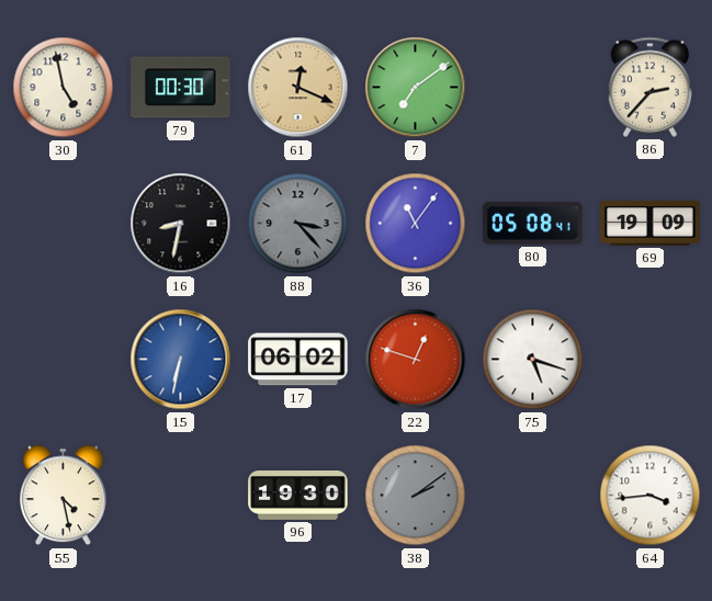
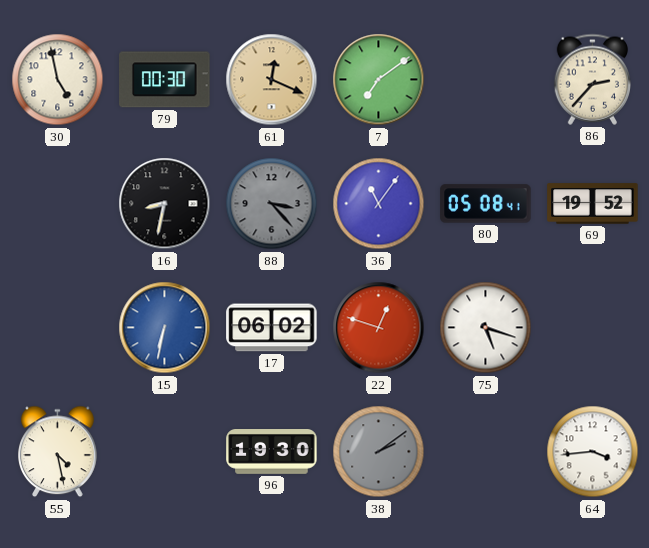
69: 19:09 -> 19:52 (593, 204)
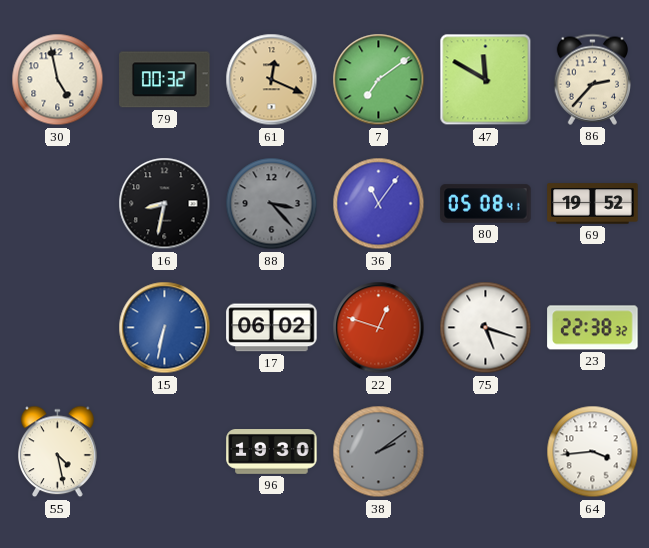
79: 00:30 -> 00:32 (165, 80)
47: none -> 11:50 (486, 80)
23: none -> 22:38 (593, 328)
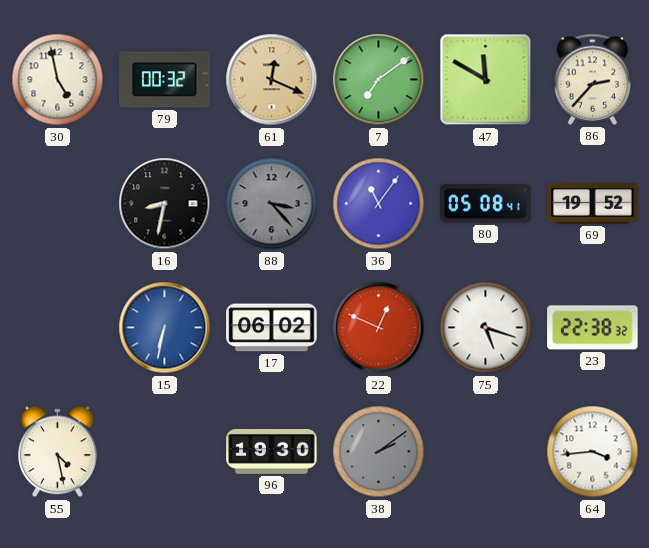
22: 12:48 -> 12:49 (379, 328)
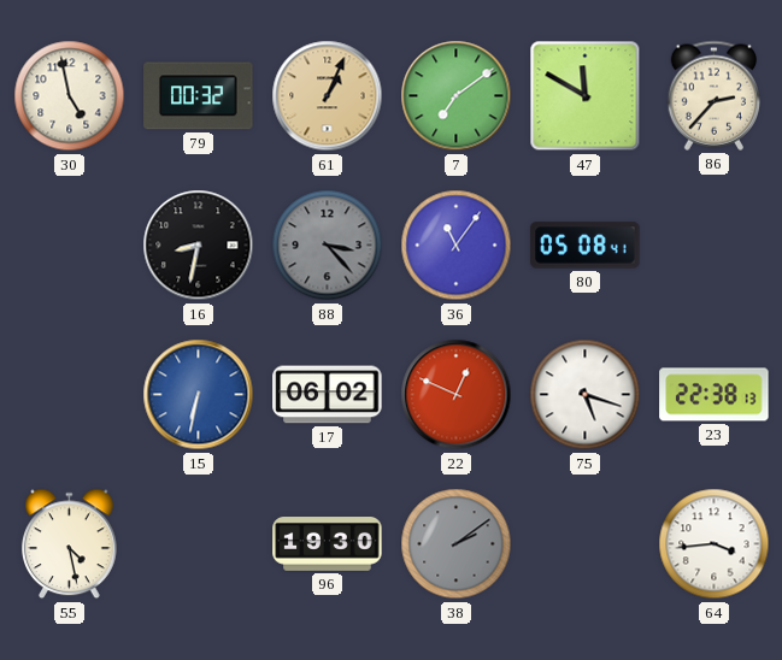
61: 12:19 -> 1:04 (328, 96)
69: 19:52 -> none (593, 204)
23: 22:38:32 -> 22:38:13 (715, 395)
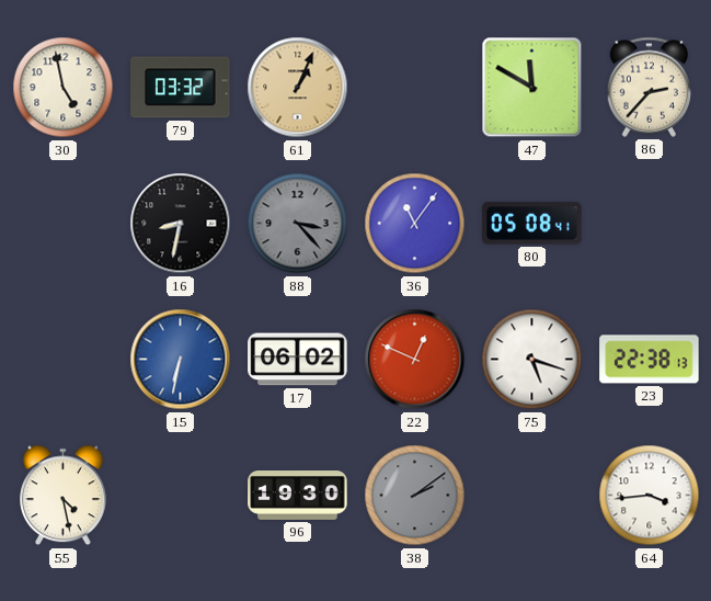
79: 00:32 -> 03:32 (181, 88)
7: 7:09 -> none (457, 96)
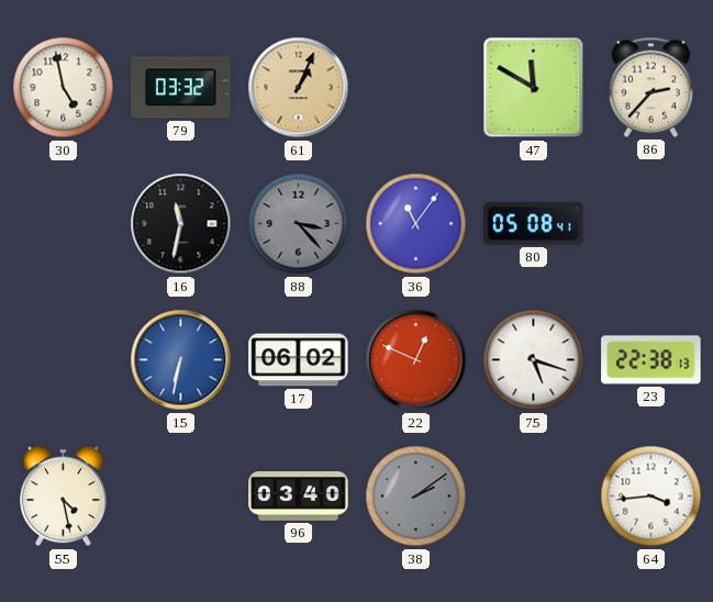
16: 8:32 -> 11:32 (181, 224)
96: 19:30 -> 03:40 (299, 497)
